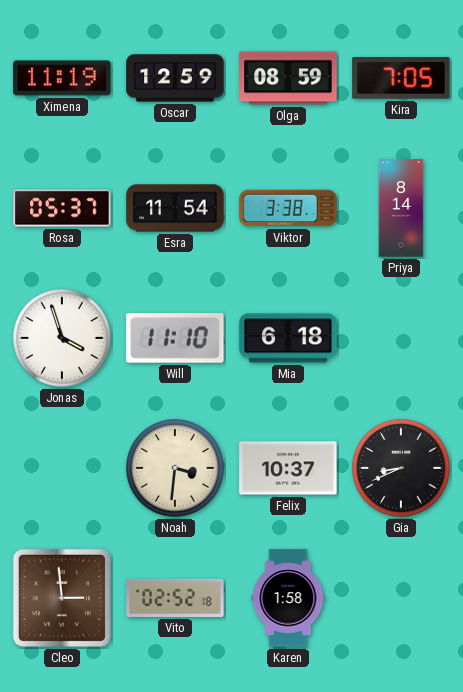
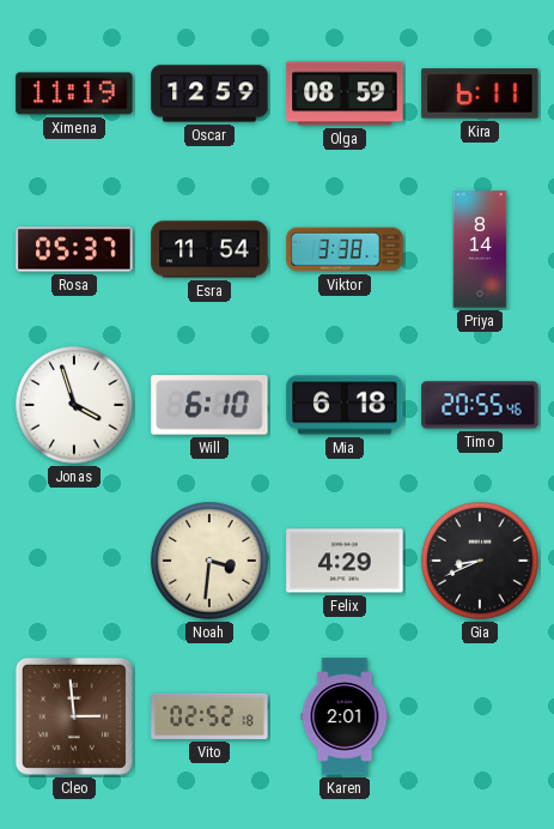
Kira: 7:05 -> 6:11 (480, 93)
Will: 11:10 -> 6:10 (209, 405)
Timo: none -> 20:55 (480, 405)
Felix: 10:37 -> 4:29 (345, 561)
Karen: 1:58 -> 2:01 (345, 716)
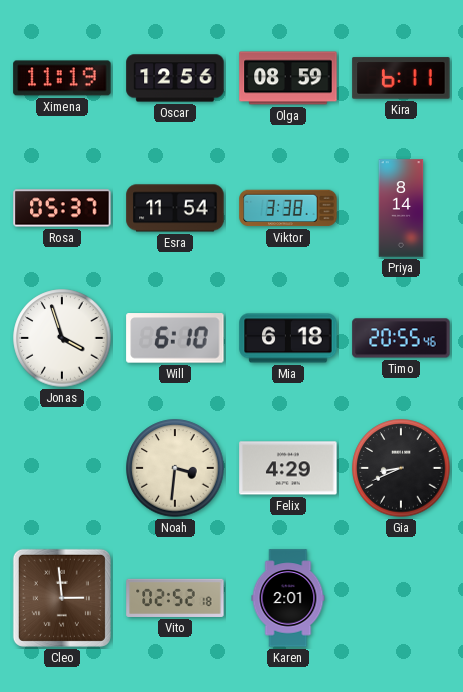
Oscar: 12:59 -> 12:56 (175, 78)
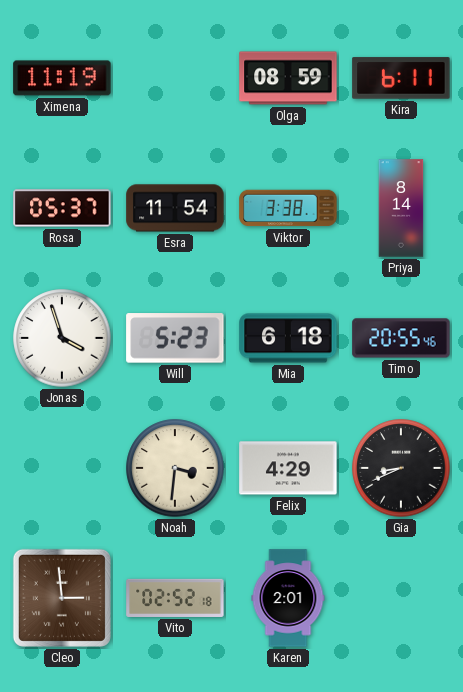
Oscar: 12:56 -> none (175, 78)
Will: 6:10 -> 5:23 (175, 338)
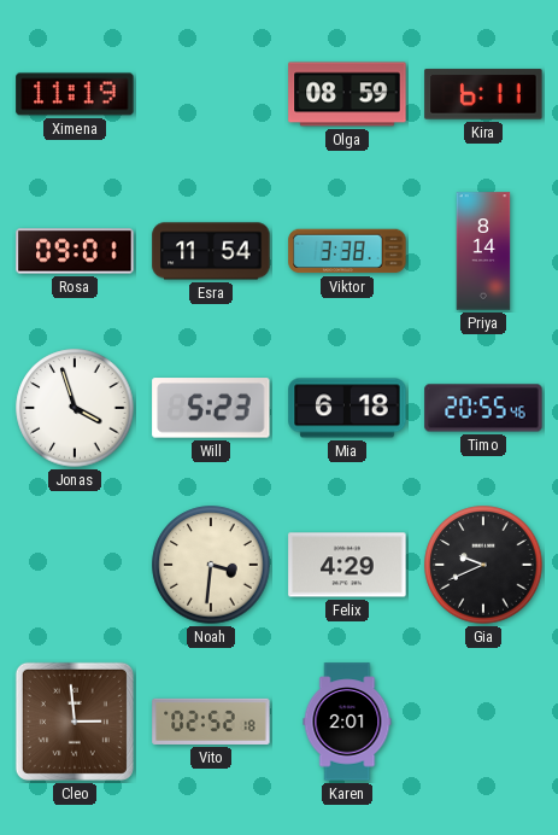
Rosa: 05:37 -> 09:01 (75, 251)
Gia: 8:41 -> 9:41 (483, 565)
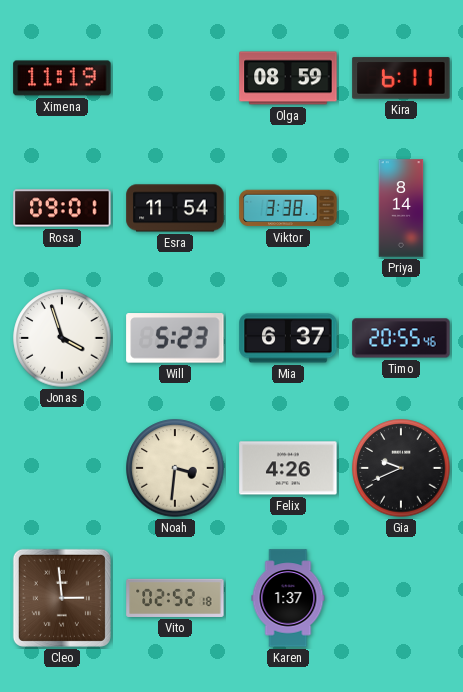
Mia: 6:18 -> 6:37 (288, 338)
Felix: 4:29 -> 4:26 (288, 468)
Karen: 2:01 -> 1:37 (288, 598)
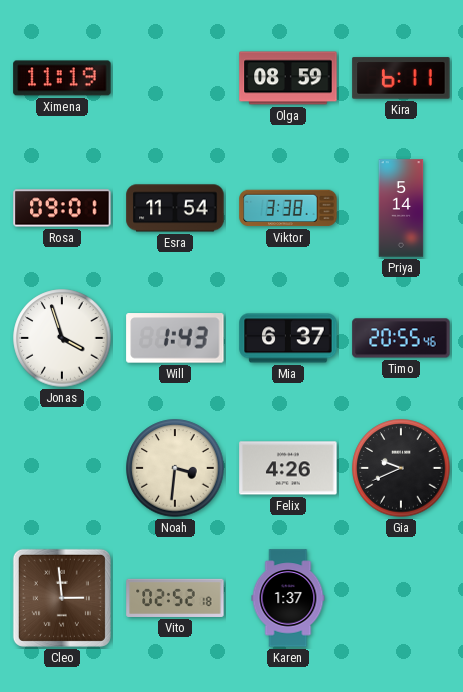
Priya: 8:14 -> 5:14 (401, 208)
Will: 5:23 -> 1:43 (175, 338)
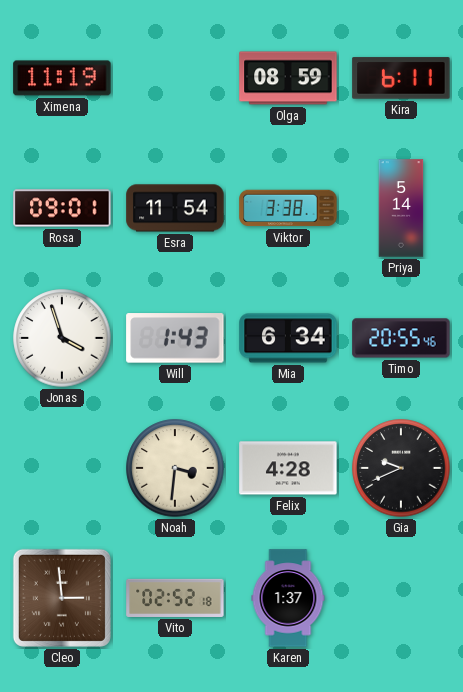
Mia: 6:37 -> 6:34 (288, 338)
Felix: 4:26 -> 4:28 (288, 468)
